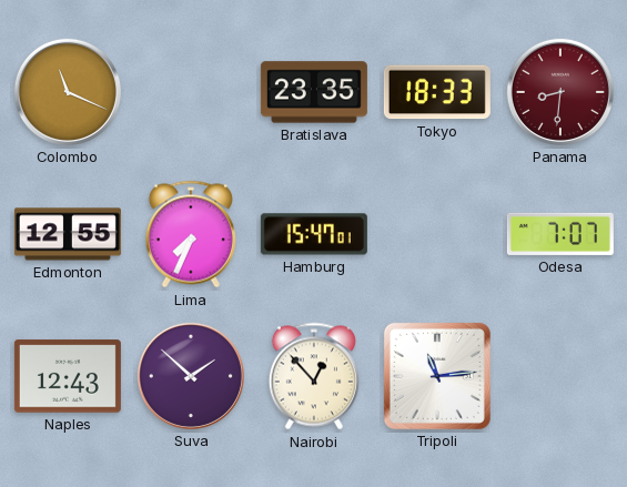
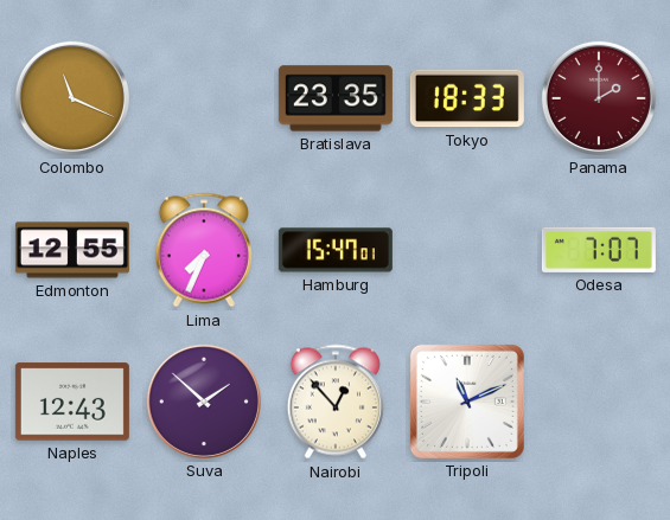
Panama: 8:31 -> 2:00 (599, 98)
Tripoli: 11:14 -> 11:11 (467, 402)
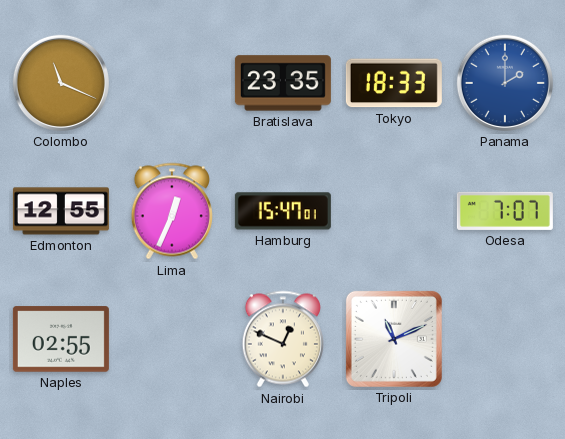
Panama dial: burgundy -> blue (505, 83)
Lima: 7:34 -> 12:34 (172, 211)
Naples: 12:43 -> 02:55 (61, 339)
Suva: 1:52 -> none (204, 402)
Nairobi: 12:53 -> 12:49 (283, 339)
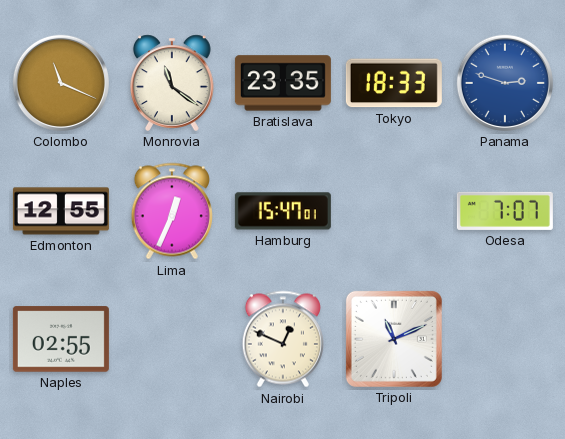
Monrovia: none -> 11:21 (173, 83)
Panama: 2:00 -> 2:48 (505, 83)
